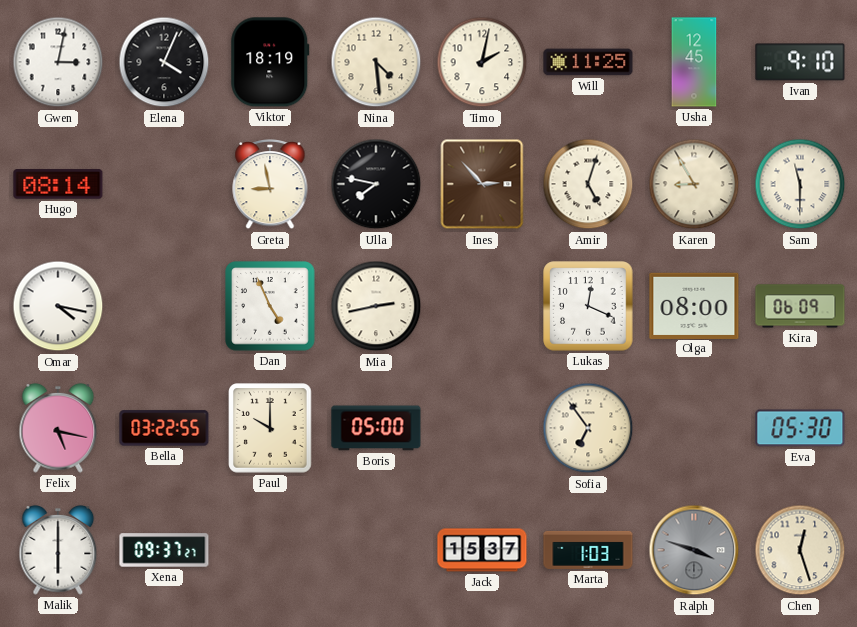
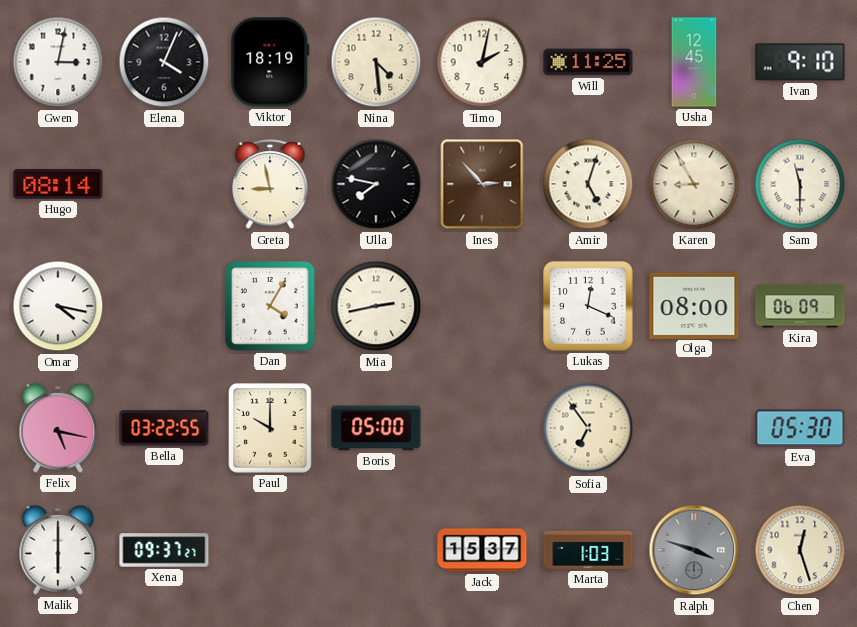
Dan: 4:56 -> 4:05 (270, 306)
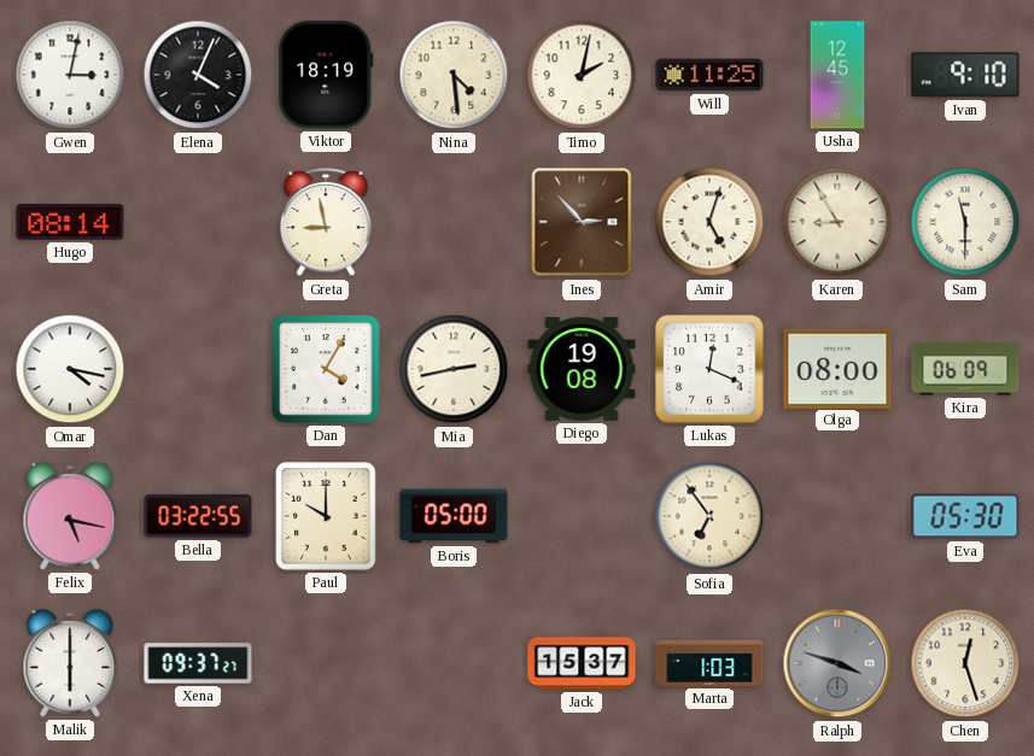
Ulla: 7:47 -> none (376, 184)
Diego: none -> 19:08 (582, 369)
